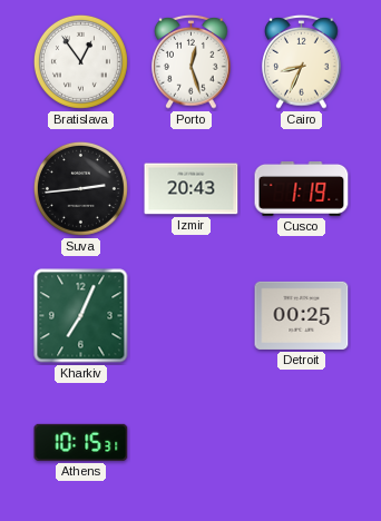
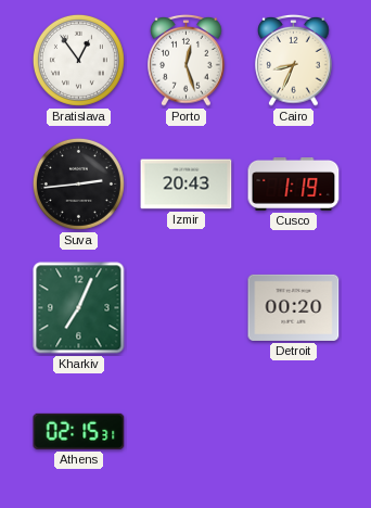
Detroit: 00:25 -> 00:20 (294, 307)
Athens: 10:15 -> 02:15 (79, 431)
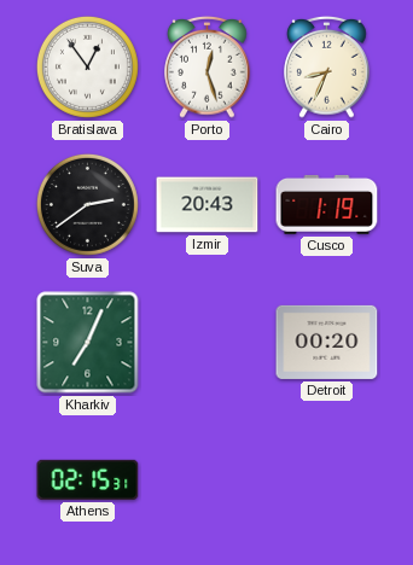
Suva: 2:44 -> 2:39 (87, 204)
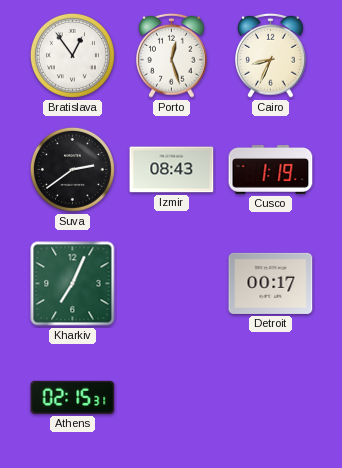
Izmir: 20:43 -> 08:43 (172, 170)
Detroit: 00:20 -> 00:17 (271, 283)
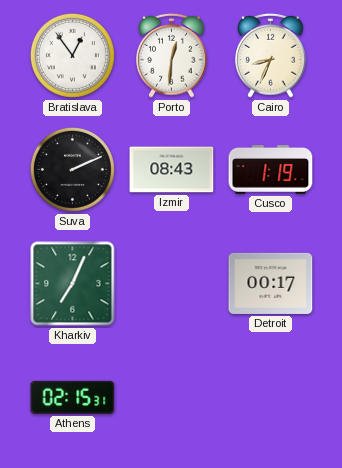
Porto: 12:27 -> 12:31 (172, 55)
Suva: 2:39 -> 2:11 (72, 169)
